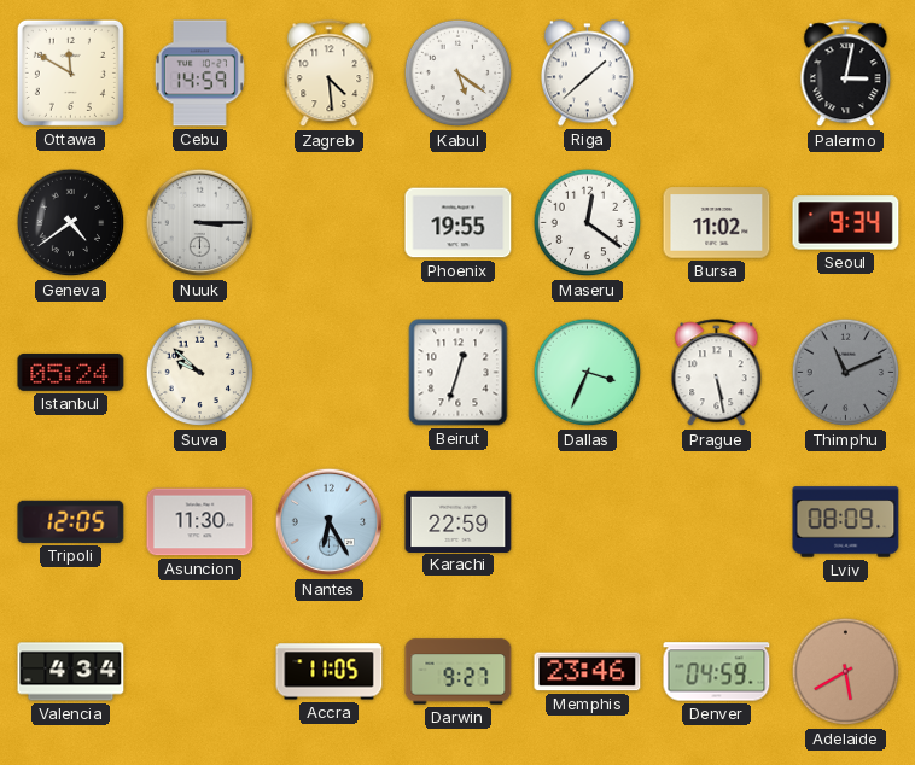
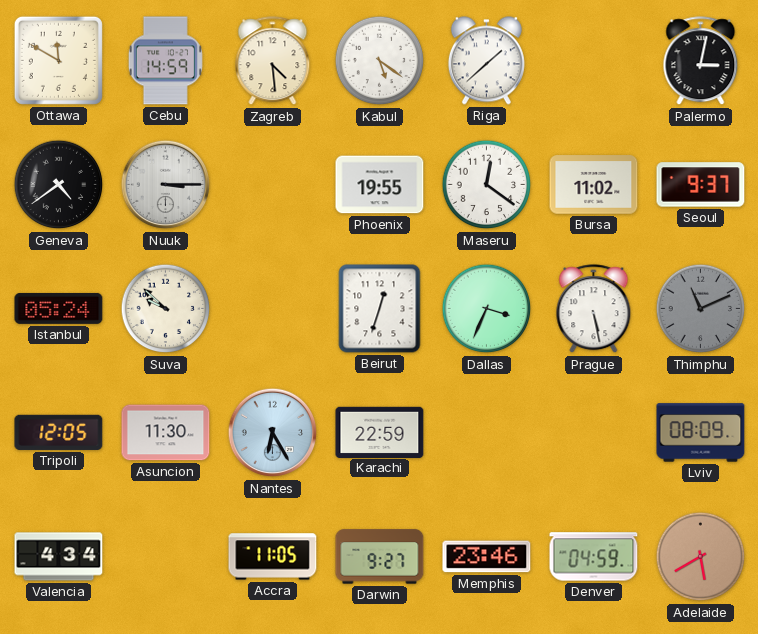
Seoul: 9:34 -> 9:37 (701, 185)
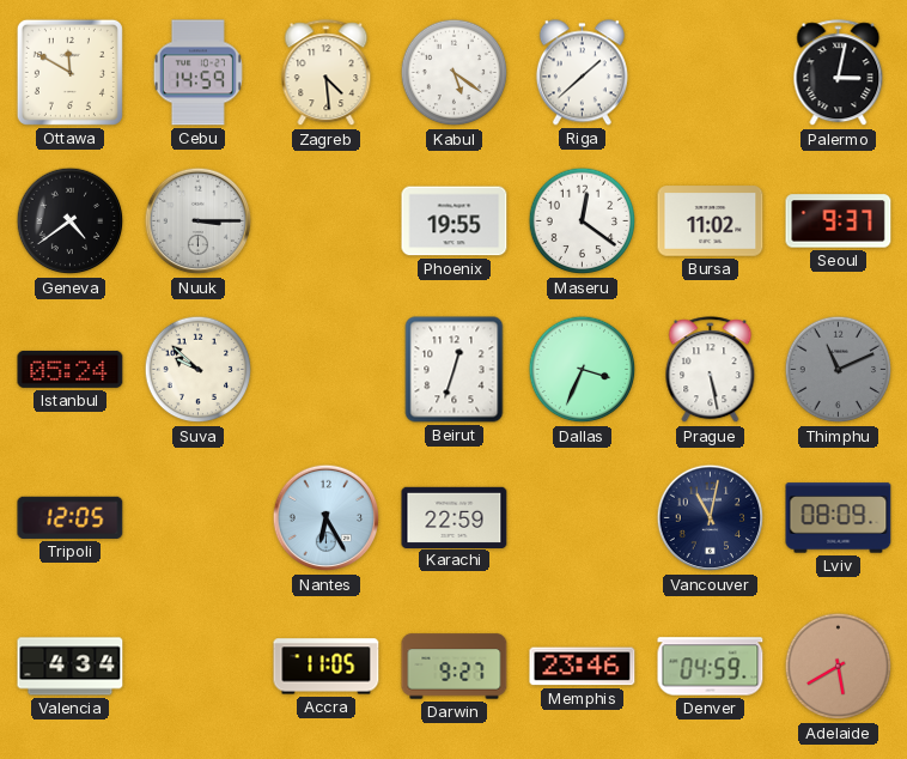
Asuncion: 11:30 -> none (166, 433)
Vancouver: none -> 11:02 (711, 518)
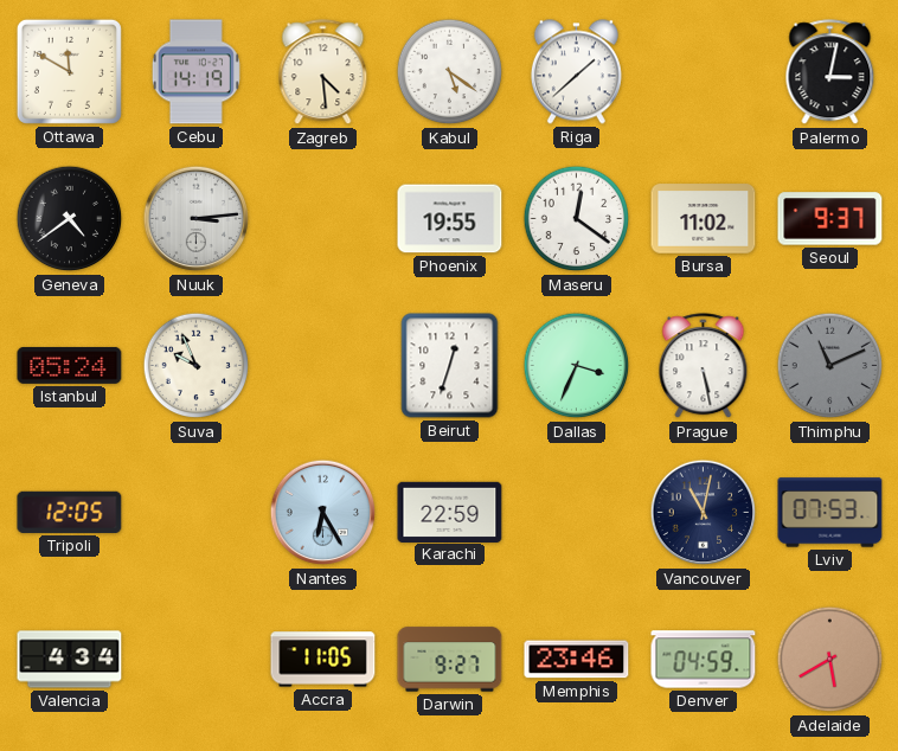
Cebu: 14:59 -> 14:19 (195, 72)
Nuuk: 3:15 -> 3:14 (197, 219)
Suva: 9:52 -> 9:56 (197, 366)
Lviv: 08:09 -> 07:53 (830, 513)
